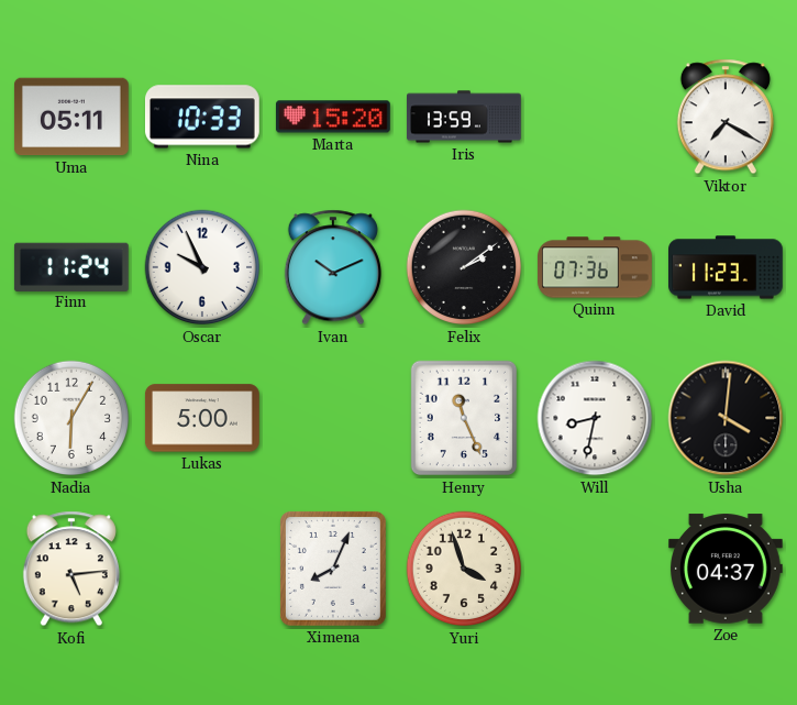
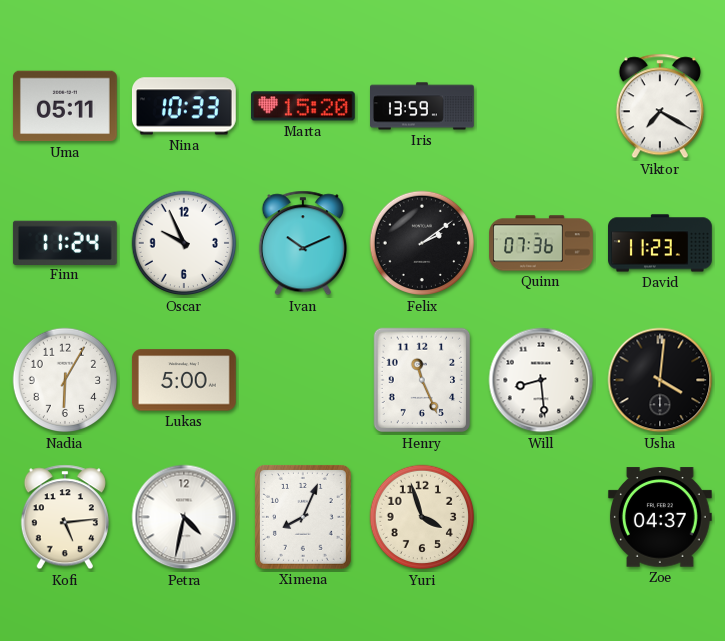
Will: 8:32 -> 8:29 (541, 380)
Petra: none -> 4:32 (184, 517)
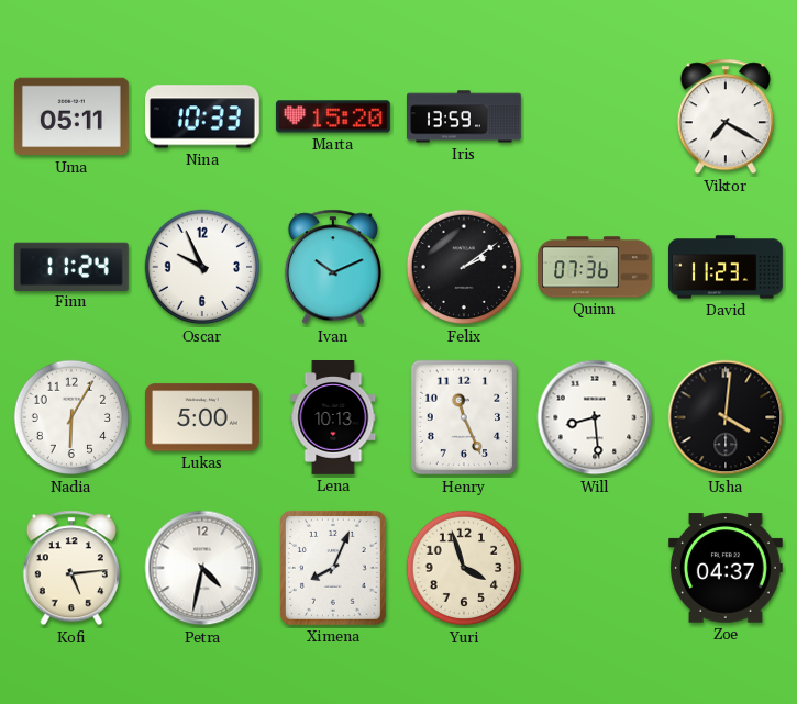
Lena: none -> 10:13 (333, 418)
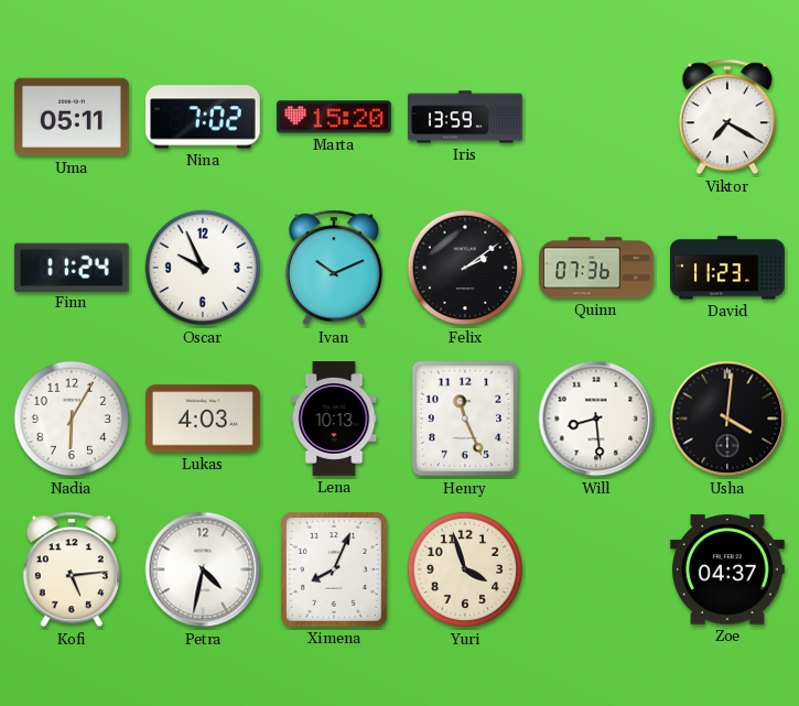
Nina: 10:33 -> 7:02 (203, 117)
Lukas: 5:00 -> 4:03 (203, 419)
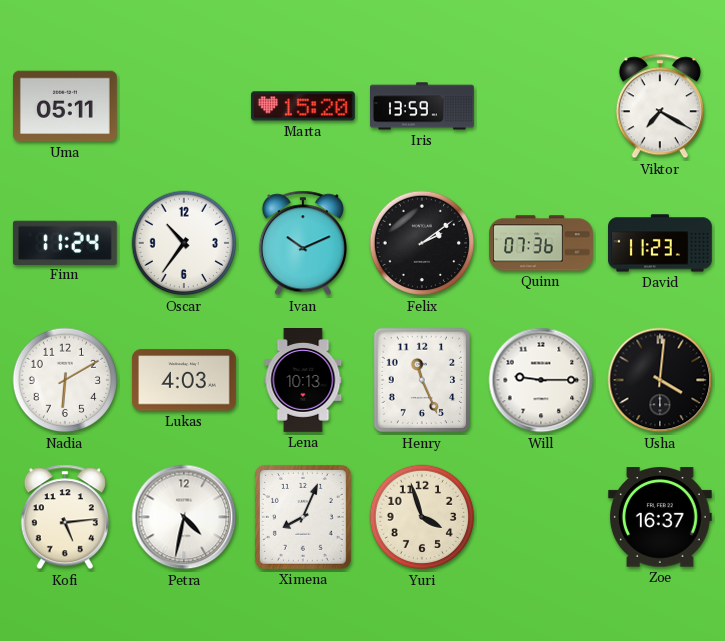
Nina: 7:02 -> none (203, 117)
Oscar: 9:56 -> 10:36 (184, 243)
Nadia: 6:05 -> 6:10 (65, 380)
Will: 8:29 -> 9:15 (541, 380)
Zoe: 04:37 -> 16:37 (660, 517)
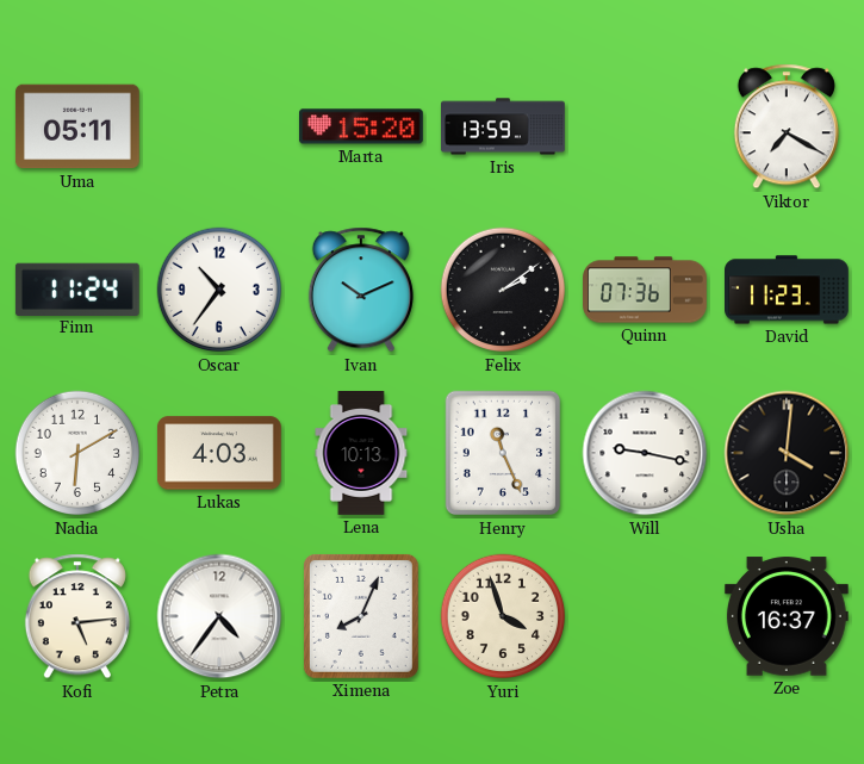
Will: 9:15 -> 9:17 (645, 453)
Petra: 4:32 -> 4:36 (219, 616)
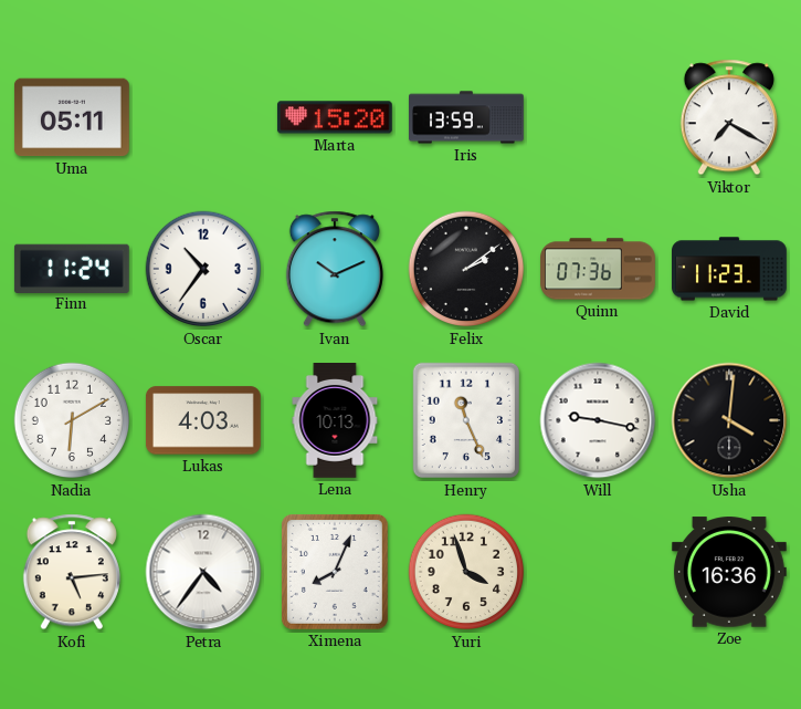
Zoe: 16:37 -> 16:36 (729, 572)
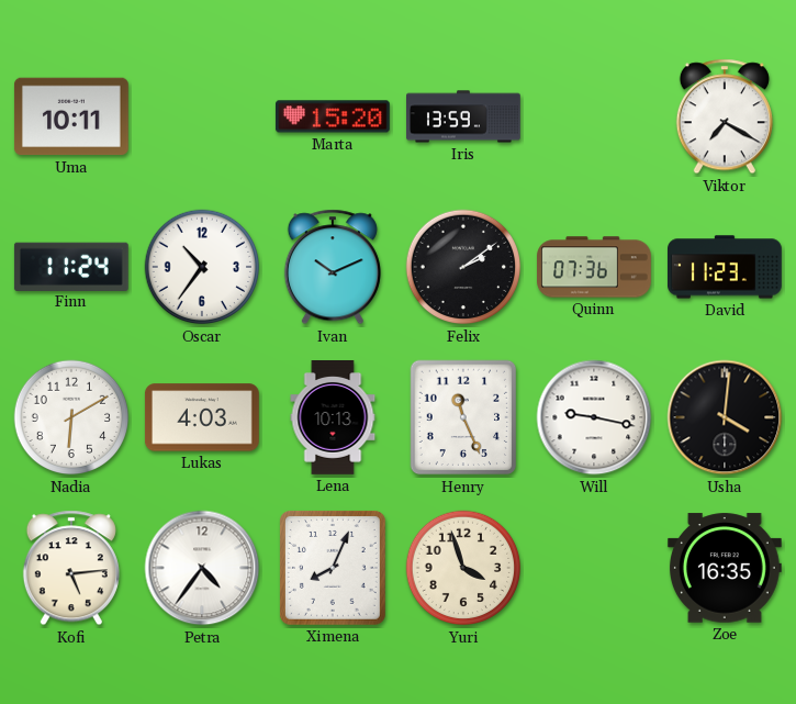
Uma: 05:11 -> 10:11 (71, 116)
Zoe: 16:36 -> 16:35 (725, 568)
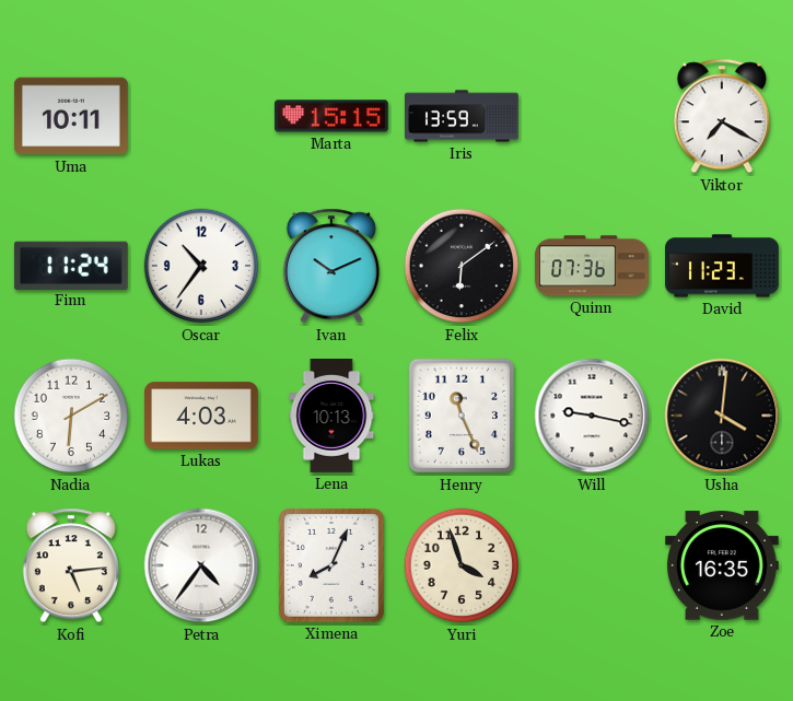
Marta: 15:20 -> 15:15 (331, 116)
Felix: 2:09 -> 6:09 (462, 266)
